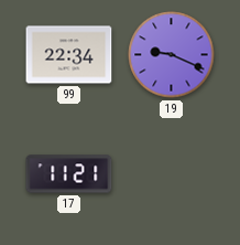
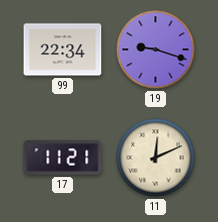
19: 9:19 -> 9:18 (156, 50)
11: none -> 12:11 (156, 158)
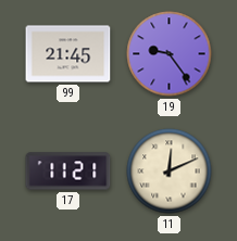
99: 22:34 -> 21:45 (68, 54)
19: 9:18 -> 9:24 (170, 54)
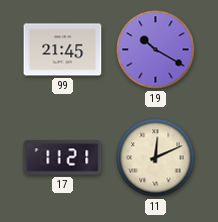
19: 9:24 -> 10:20 (156, 50)
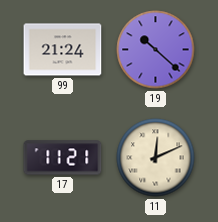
99: 21:45 -> 21:24 (63, 50)
19: 10:20 -> 10:22 (156, 50)
